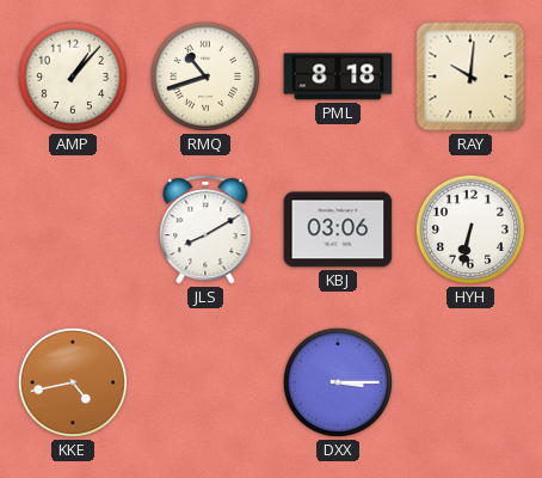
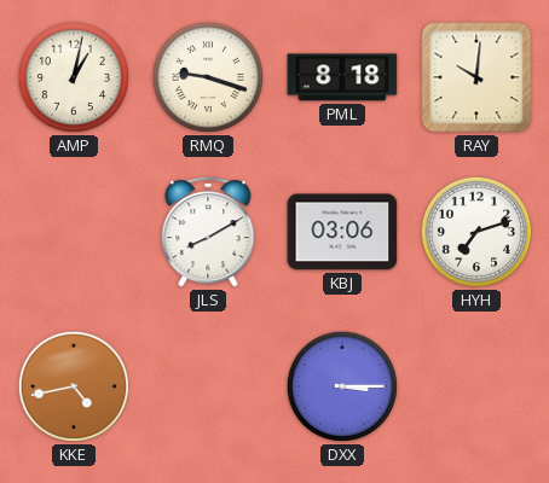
AMP: 1:07 -> 1:02 (74, 77)
RMQ: 10:42 -> 9:18 (208, 77)
HYH: 6:32 -> 7:12 (476, 232)
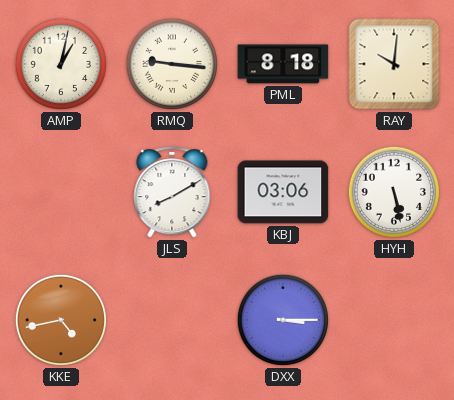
RMQ: 9:18 -> 9:16 (172, 64)
HYH: 7:12 -> 5:28 (394, 192)
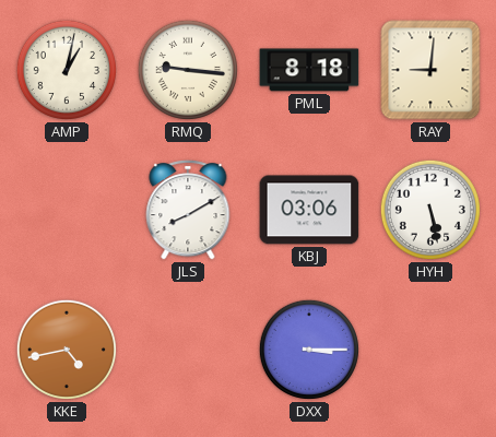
RAY: 10:01 -> 9:01 (430, 70)
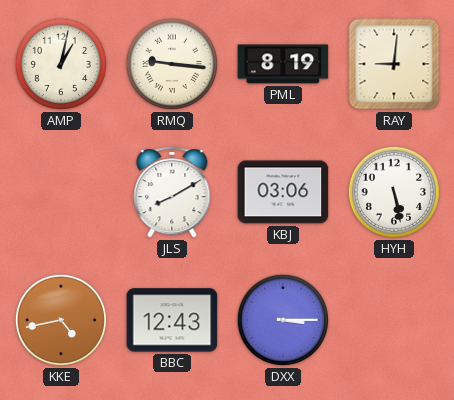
PML: 8:18 -> 8:19 (283, 64)
BBC: none -> 12:43 (172, 320)
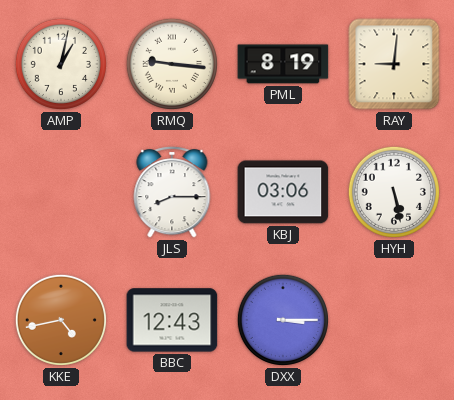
JLS: 8:10 -> 8:15 (172, 192)
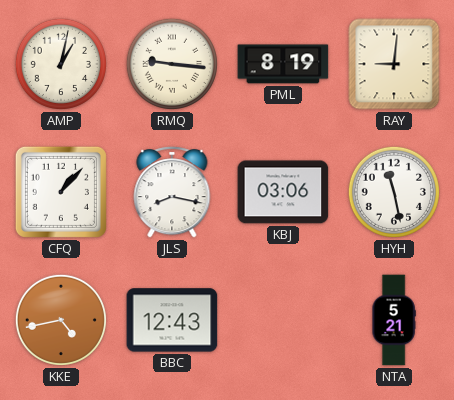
CFQ: none -> 1:07 (61, 192)
JLS: 8:15 -> 8:17 (172, 192)
HYH: 5:28 -> 11:28 (394, 192)
DXX: 3:15 -> none (283, 320)
NTA: none -> 5:21 (394, 320)
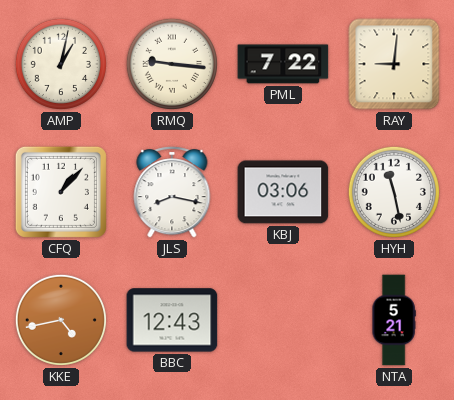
PML: 8:19 -> 7:22 (283, 64)
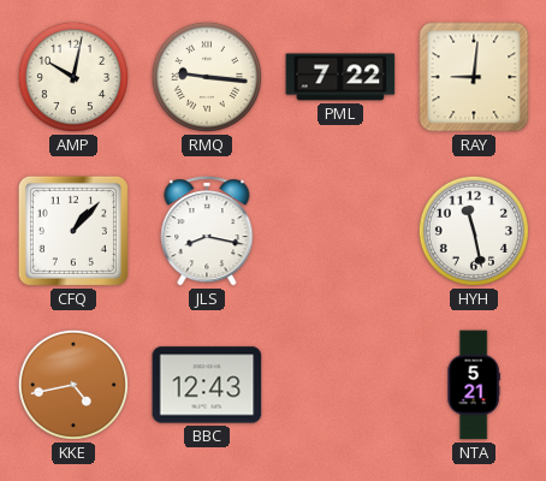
AMP: 1:02 -> 10:02 (73, 77)
KBJ: 03:06 -> none (283, 192)
